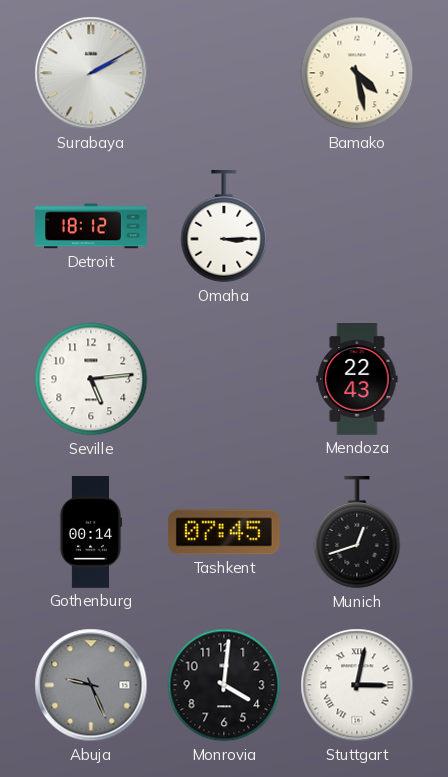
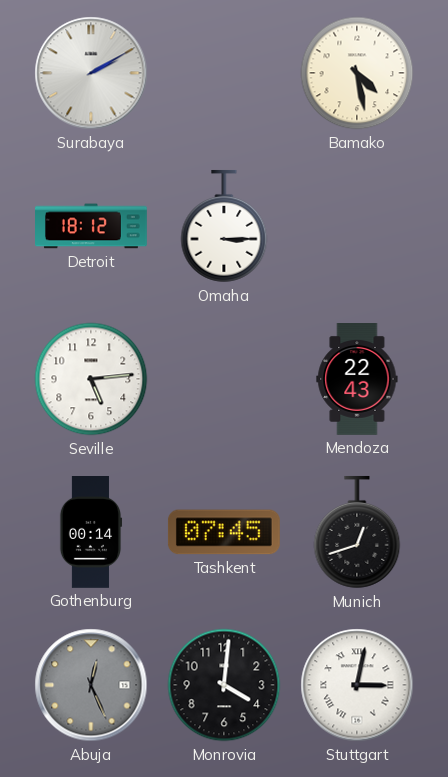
Abuja: 9:26 -> 12:26 (91, 685)
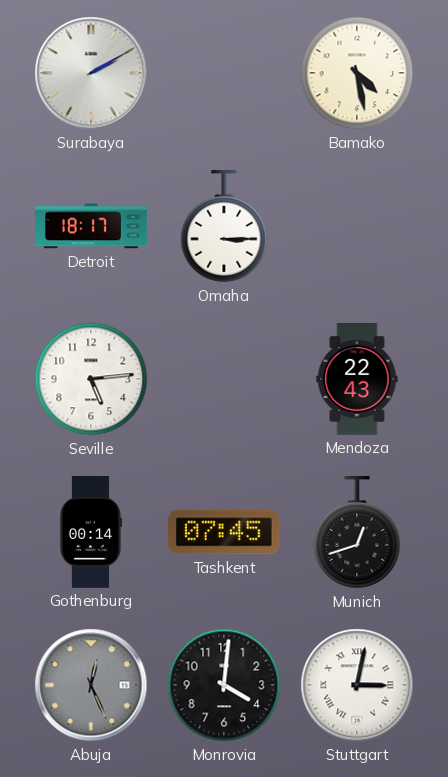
Detroit: 18:12 -> 18:17 (92, 226)
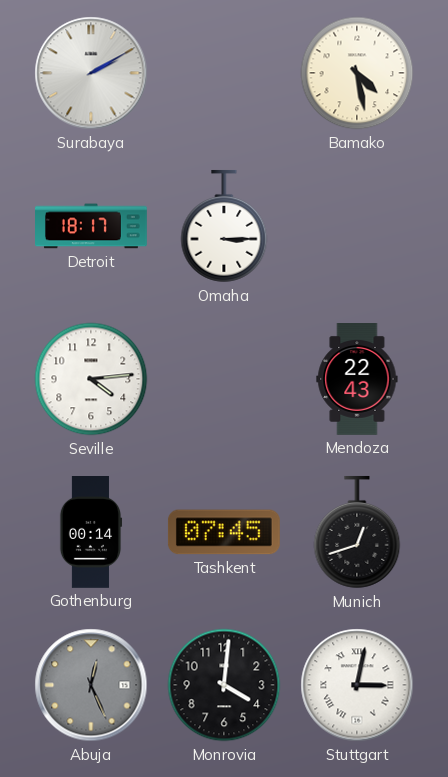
Seville: 5:14 -> 4:14 (91, 379)
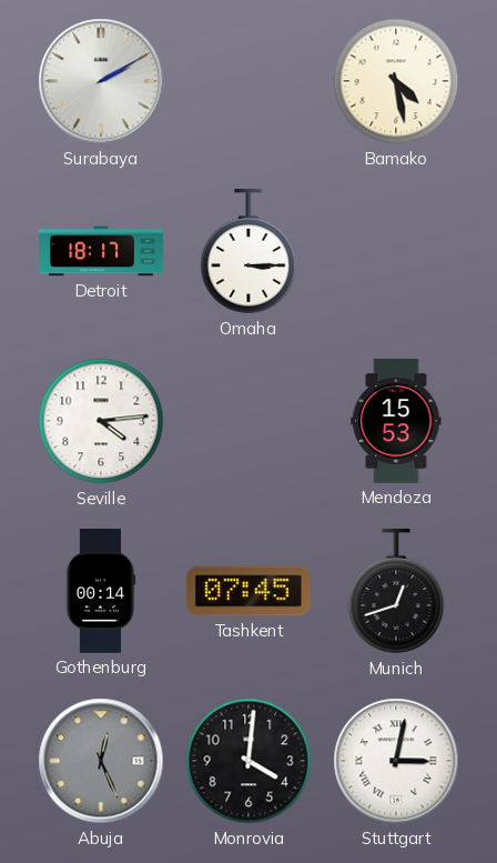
Mendoza: 22:43 -> 15:53 (396, 422)
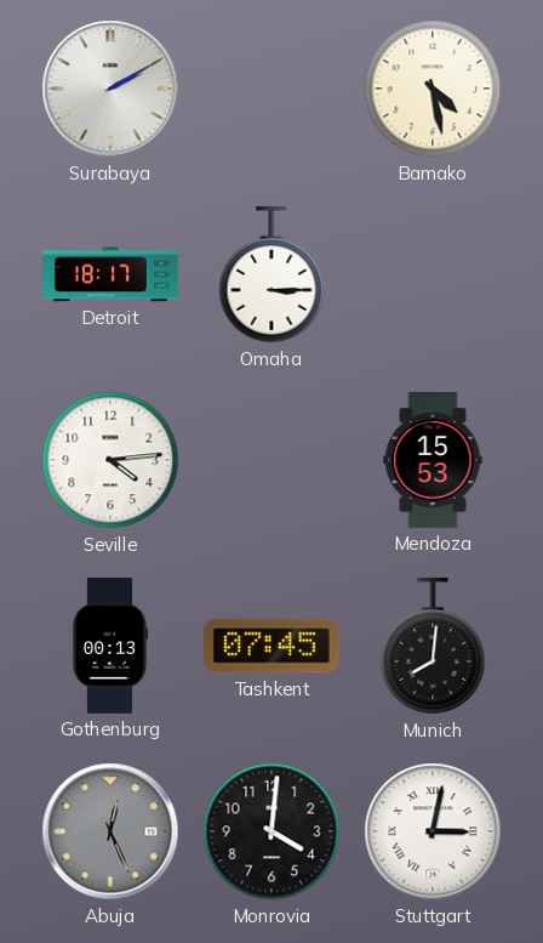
Gothenburg: 00:14 -> 00:13 (110, 647)
Munich: 12:42 -> 8:01 (433, 646)
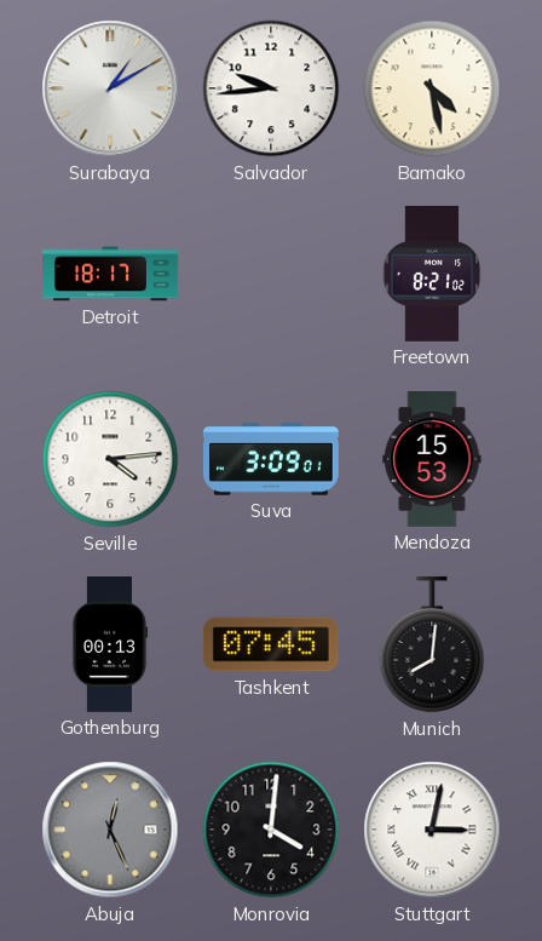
Surabaya: 2:10 -> 1:10 (110, 88)
Salvador: none -> 9:44 (271, 88)
Omaha: 3:15 -> none (271, 274)
Freetown: none -> 8:21 (432, 275)
Suva: none -> 3:09 (271, 459)
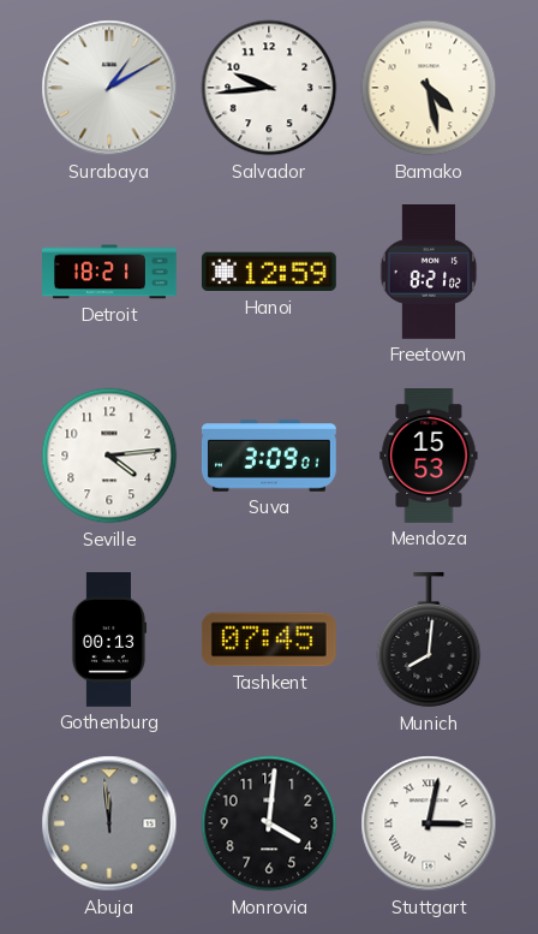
Detroit: 18:17 -> 18:21 (110, 272)
Hanoi: none -> 12:59 (269, 272)
Abuja: 12:26 -> 11:59 (109, 823)
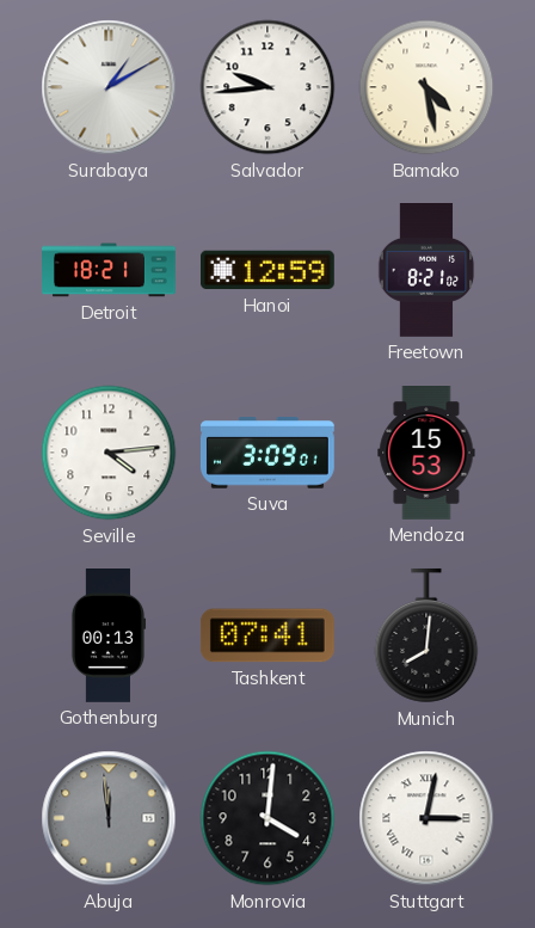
Tashkent: 07:45 -> 07:41 (267, 635)
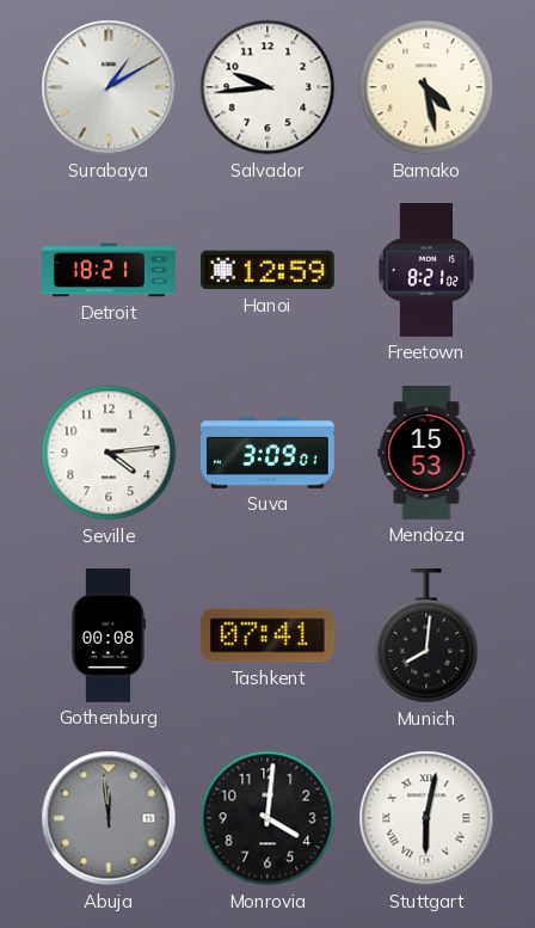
Gothenburg: 00:13 -> 00:08 (109, 637)
Stuttgart: 3:02 -> 6:02 (426, 818)
